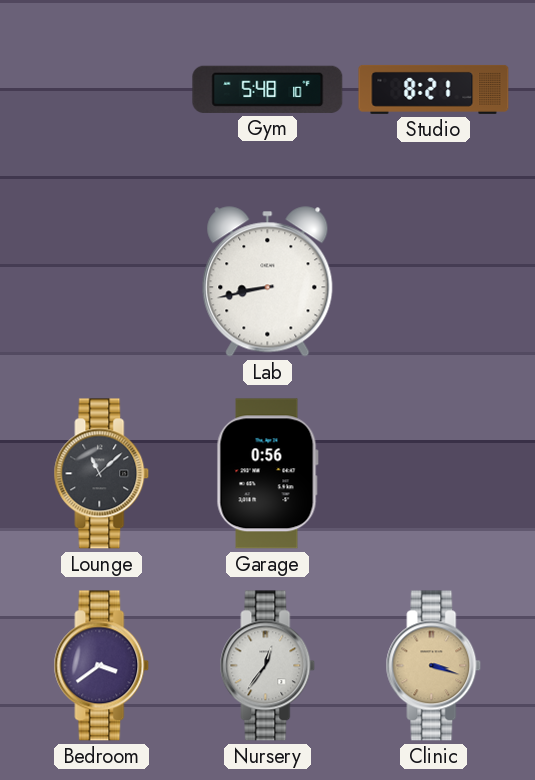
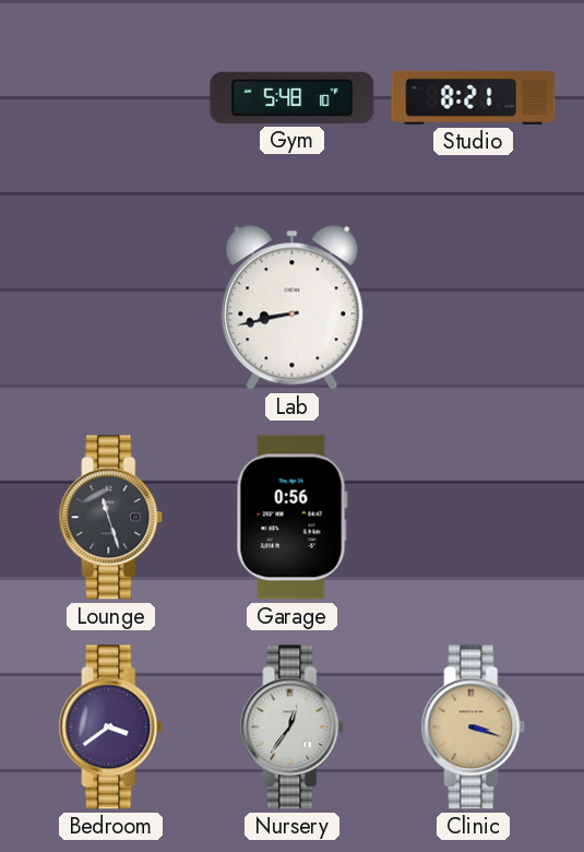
Lounge: 11:08 -> 11:27 (111, 518)
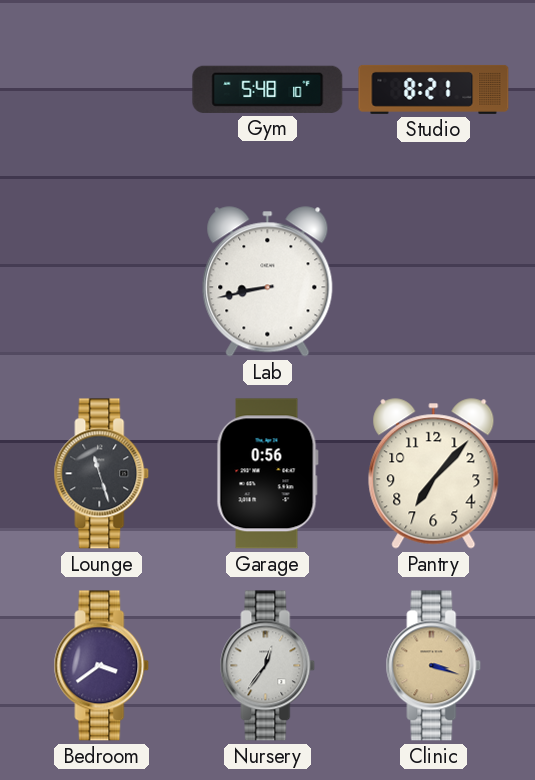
Pantry: none -> 7:07 (434, 474)
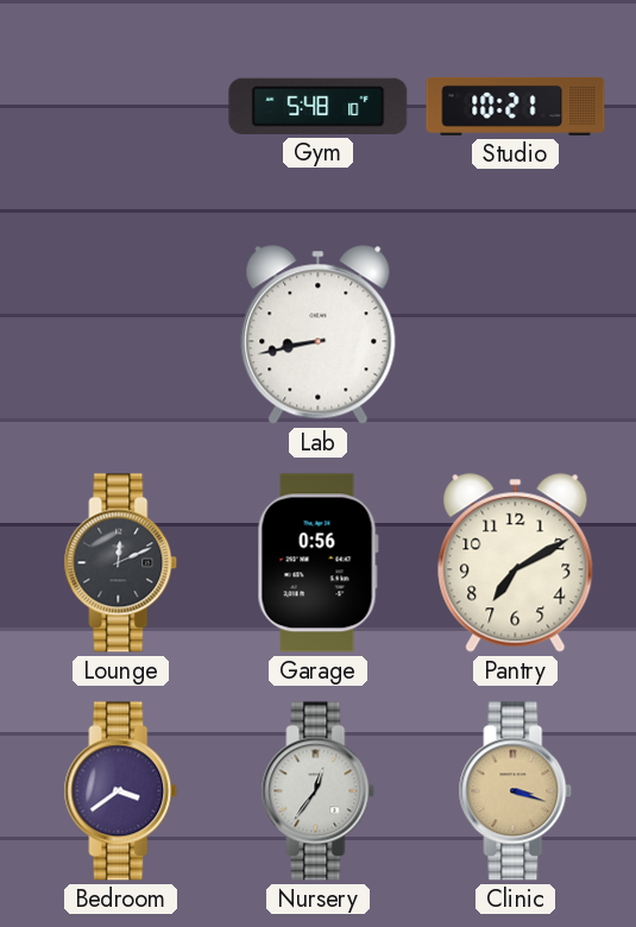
Studio: 8:21 -> 10:21 (516, 106)
Lounge: 11:27 -> 12:11 (121, 563)
Pantry: 7:07 -> 7:10 (516, 563)
